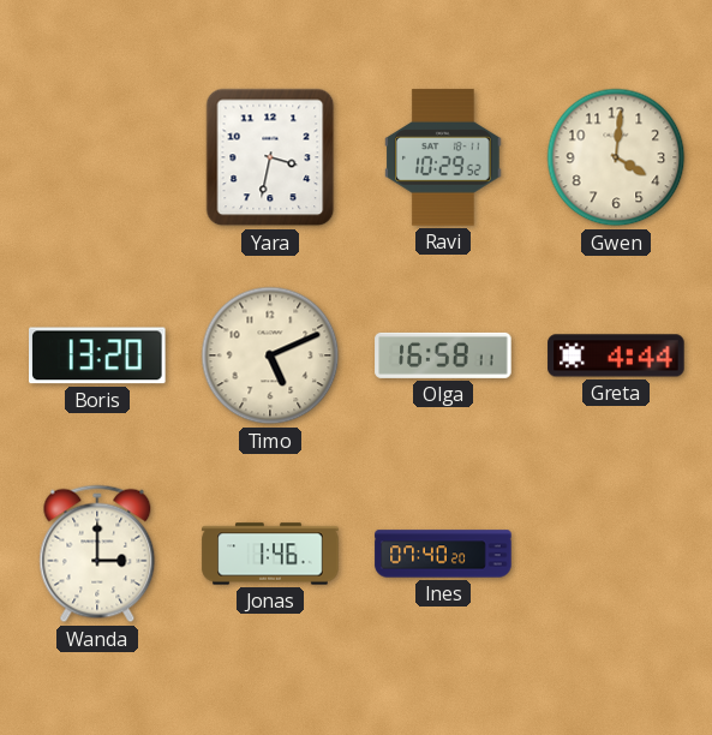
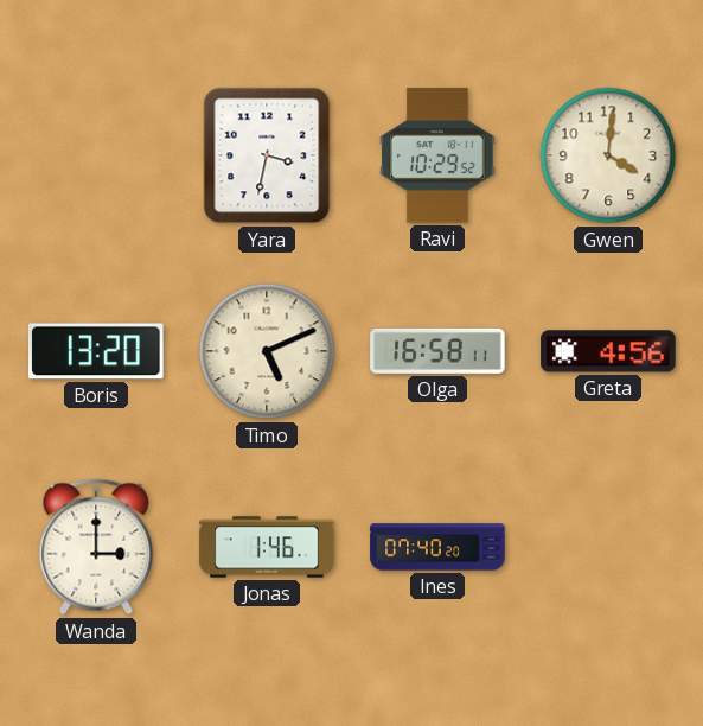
Greta: 4:44 -> 4:56 (608, 351)
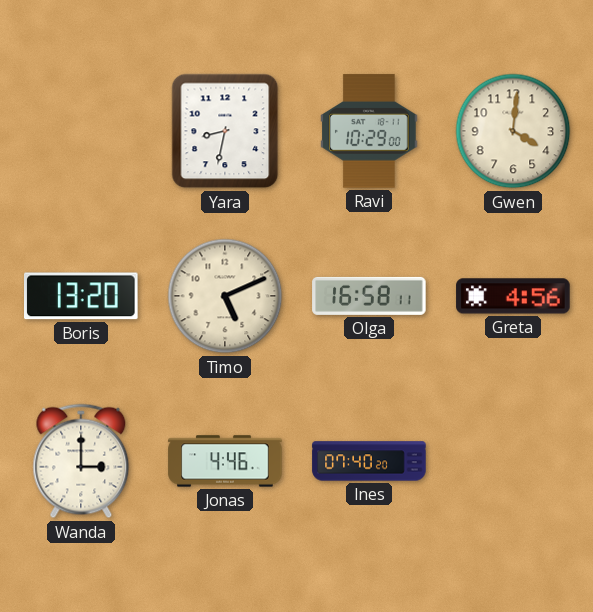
Yara: 3:32 -> 8:32 (225, 131)
Ravi: 10:29:52 -> 10:29:00 (369, 131)
Jonas: 1:46 -> 4:46 (225, 461)
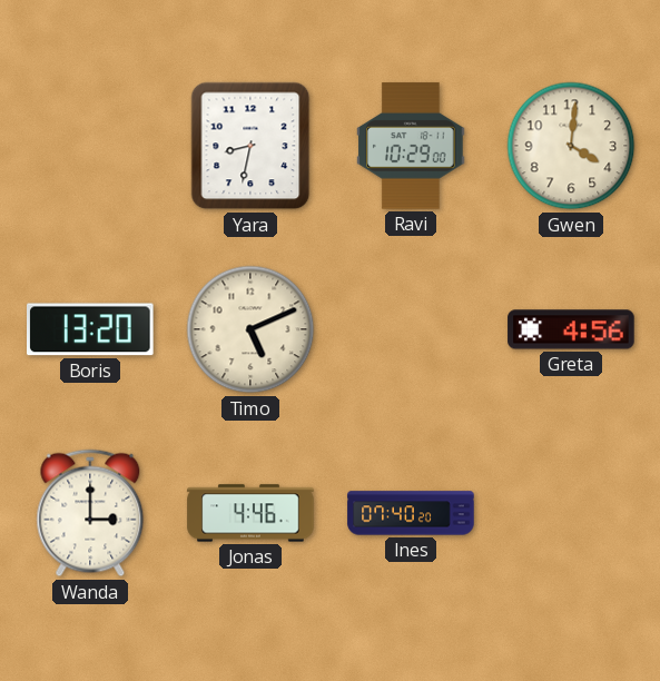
Olga: 16:58 -> none (369, 296)
